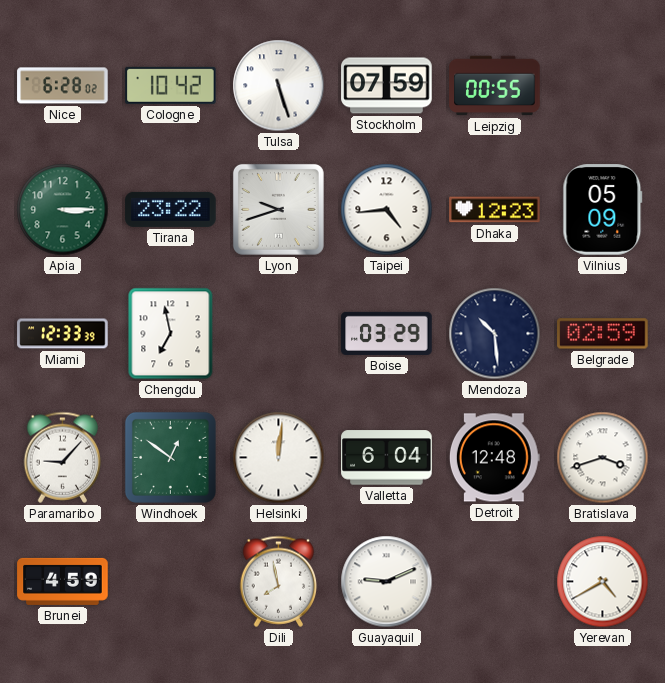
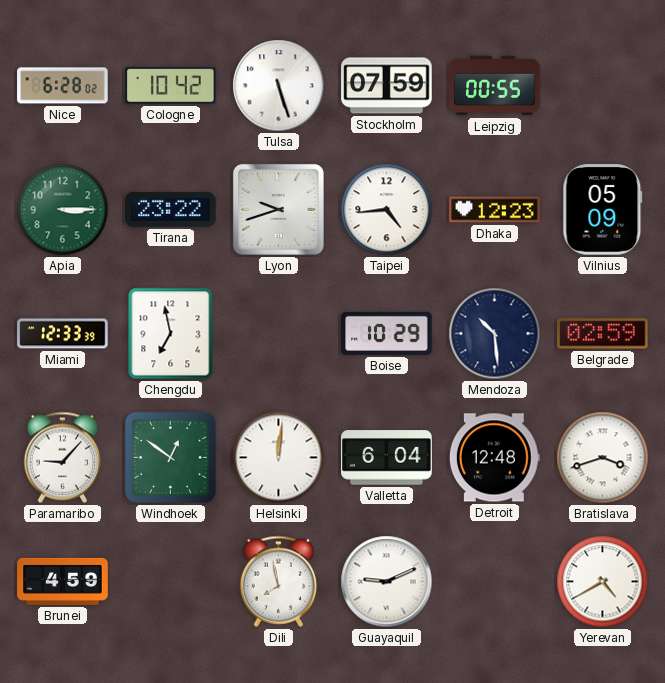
Boise: 03:29 -> 10:29 (387, 333)
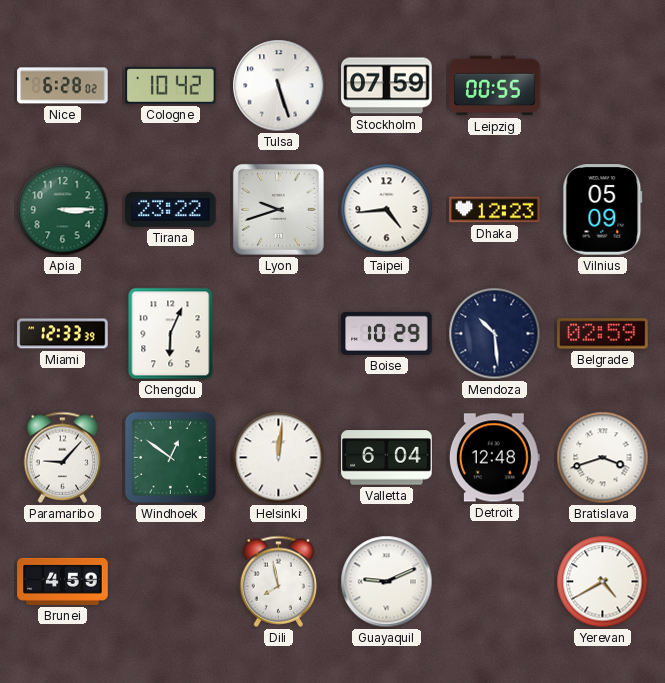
Chengdu: 6:58 -> 6:04 (171, 334)
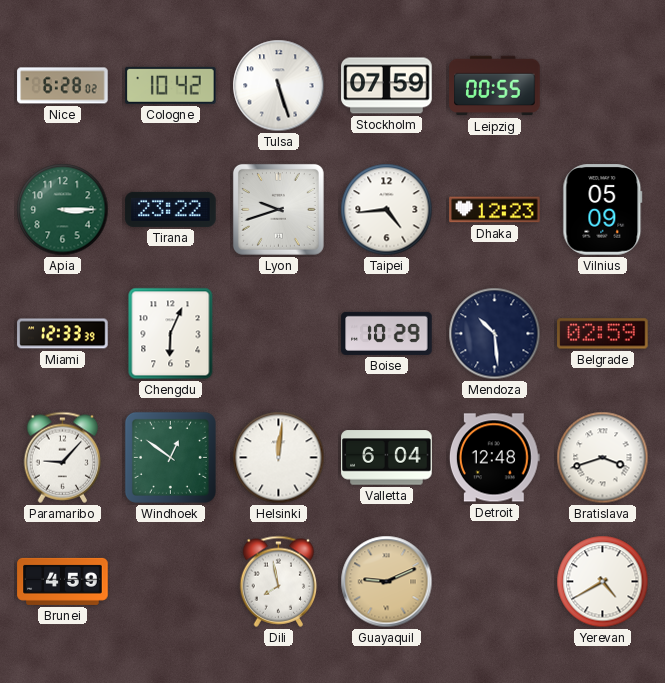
Guayaquil dial: white -> champagne (387, 582)
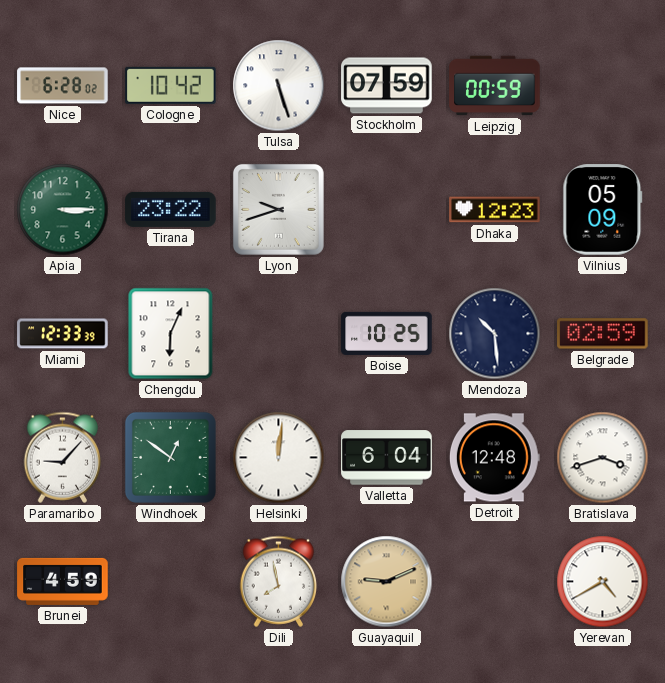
Leipzig: 00:55 -> 00:59 (495, 86)
Taipei: 4:44 -> none (387, 210)
Boise: 10:29 -> 10:25 (387, 333)
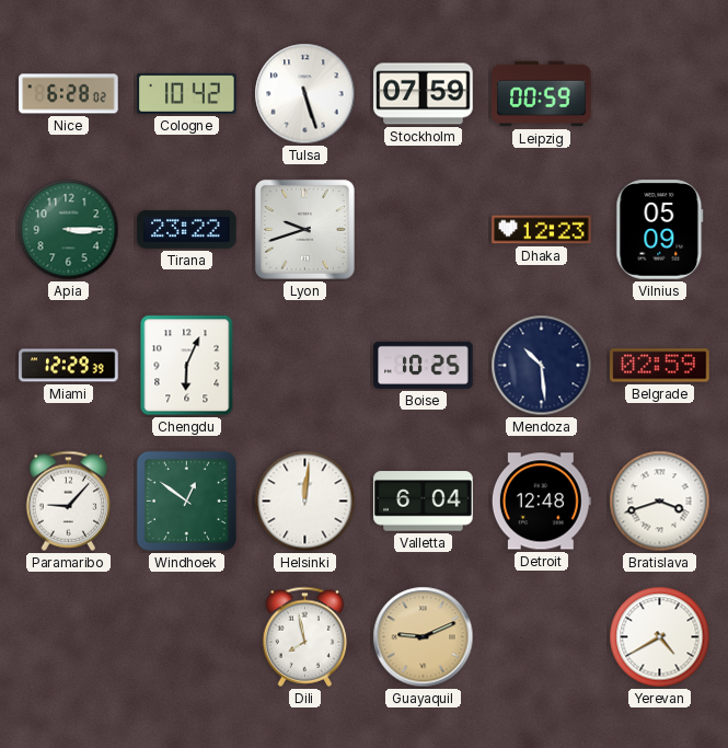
Miami: 12:33 -> 12:29 (69, 366)
Brunei: 4:59 -> none (63, 581)
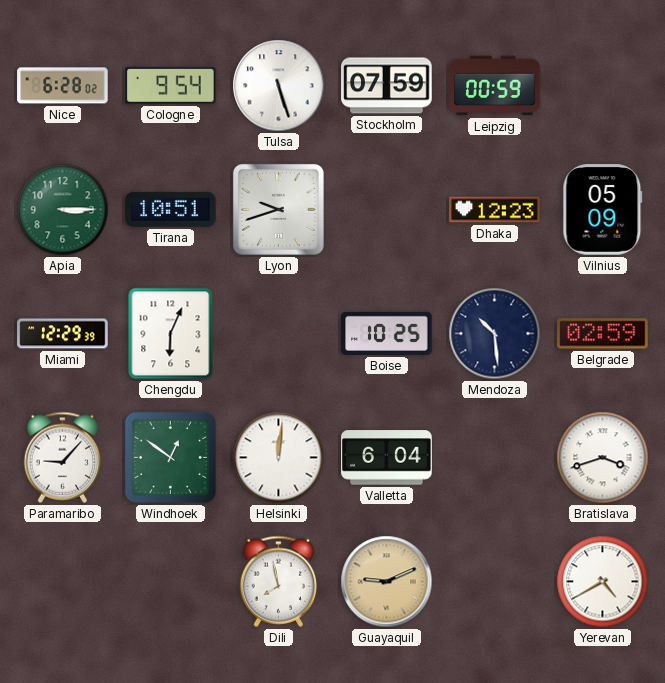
Cologne: 10:42 -> 9:54 (171, 85)
Tirana: 23:22 -> 10:51 (171, 209)
Detroit: 12:48 -> none (541, 502)
